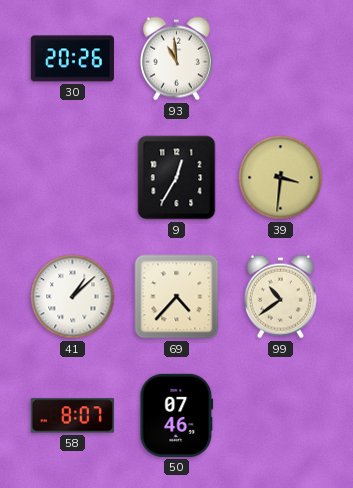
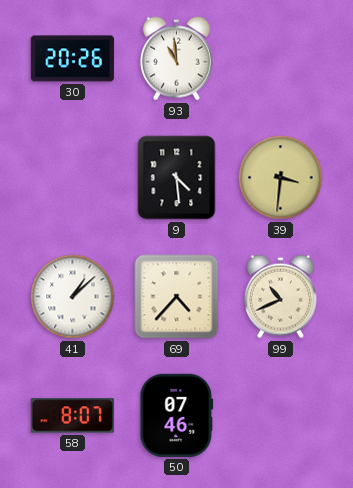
9: 12:35 -> 4:29 (177, 178)
99: 10:39 -> 10:41 (280, 297)
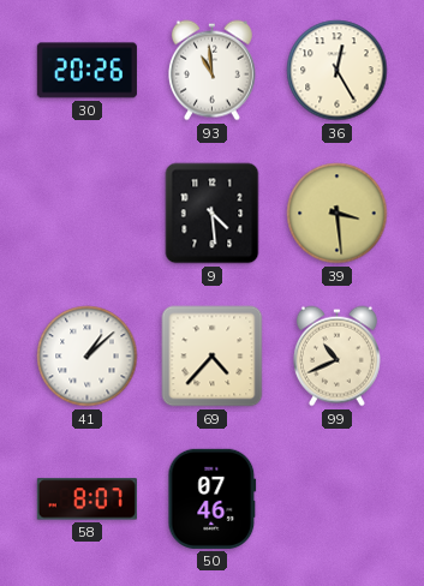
36: none -> 12:25 (338, 71)
39: 3:31 -> 3:29 (338, 214)
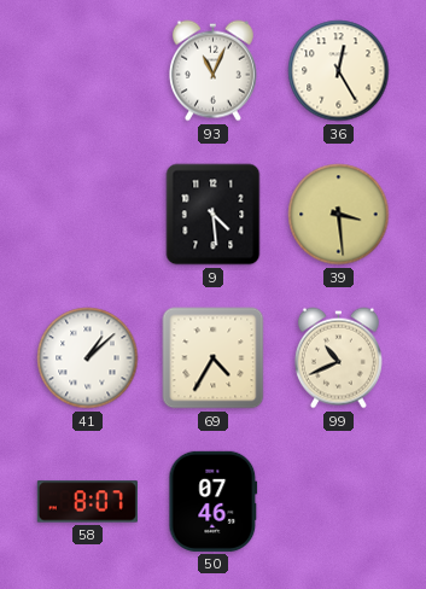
30: 20:26 -> none (86, 71)
93: 10:59 -> 11:04 (212, 71)
69: 4:37 -> 4:35 (214, 358)
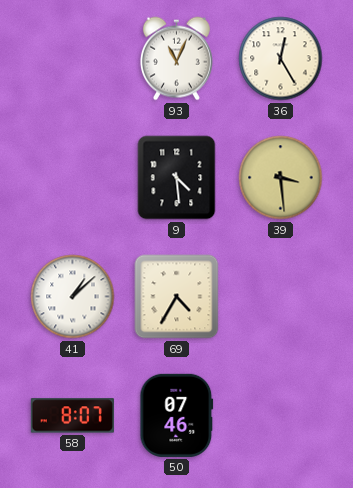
99: 10:41 -> none (338, 358)
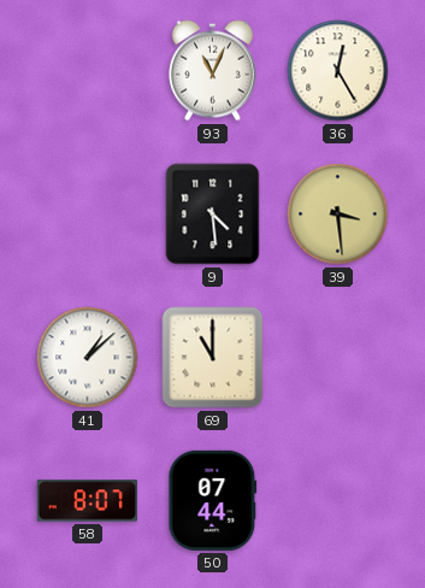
69: 4:35 -> 11:00 (213, 358)
50: 07:46 -> 07:44 (213, 500)
